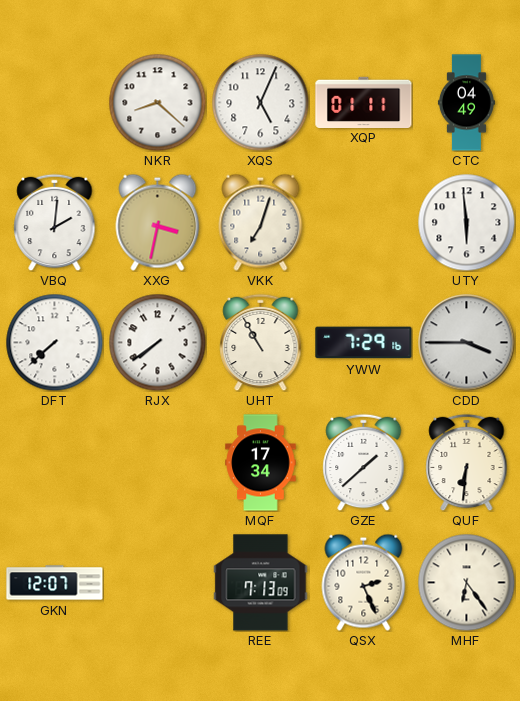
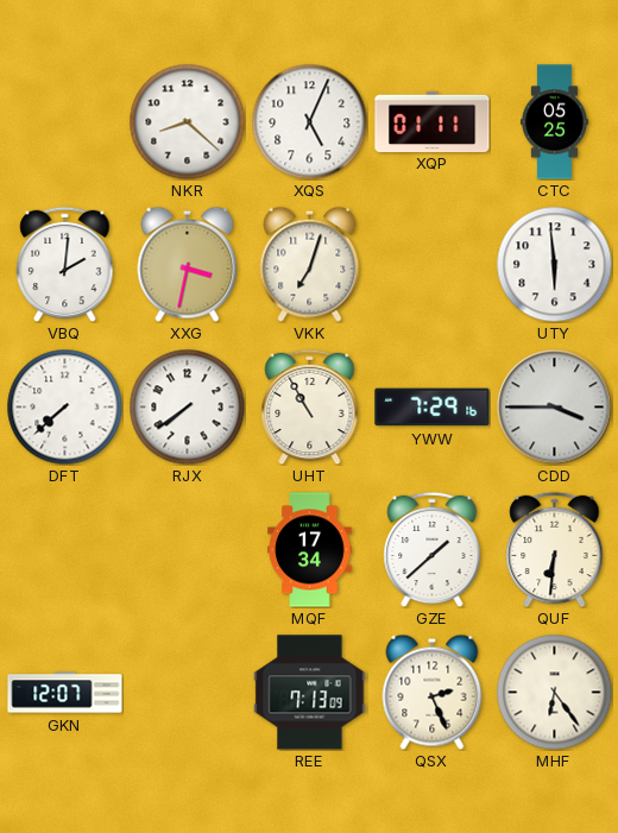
CTC: 04:49 -> 05:25 (554, 122)
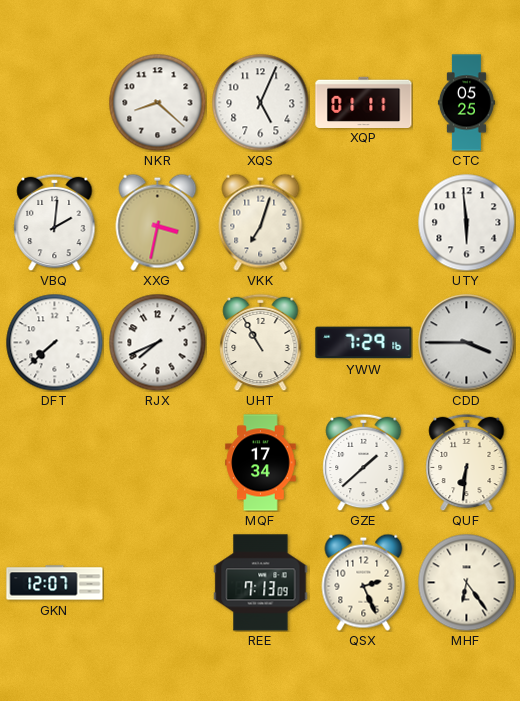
RJX: 7:39 -> 7:41 (157, 342)
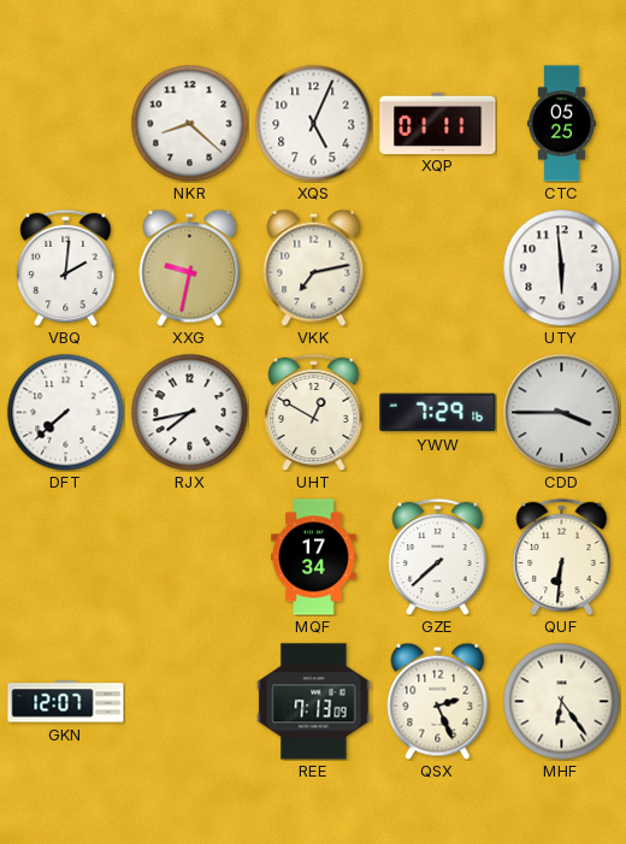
XXG: 3:32 -> 9:32 (190, 267)
VKK: 7:03 -> 7:13 (314, 267)
RJX: 7:41 -> 7:43 (189, 412)
UHT: 10:55 -> 12:50 (314, 412)
GZE: 1:38 -> 7:38 (438, 556)
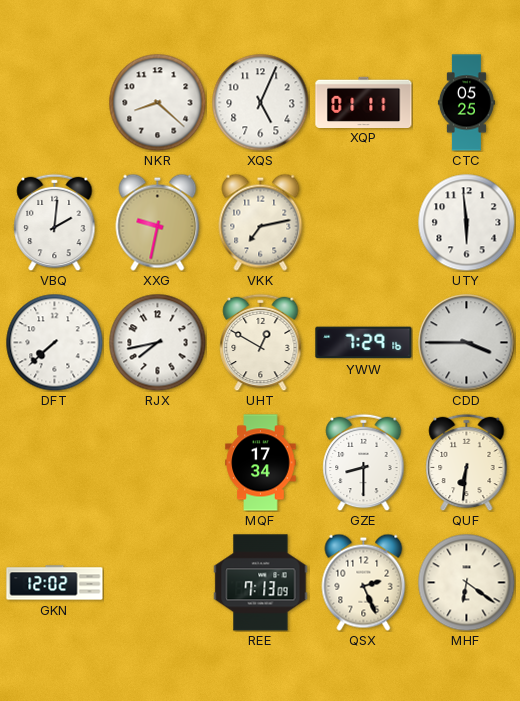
GZE: 7:38 -> 8:30 (364, 462)
GKN: 12:07 -> 12:02 (55, 583)
MHF: 6:24 -> 6:21 (466, 582)
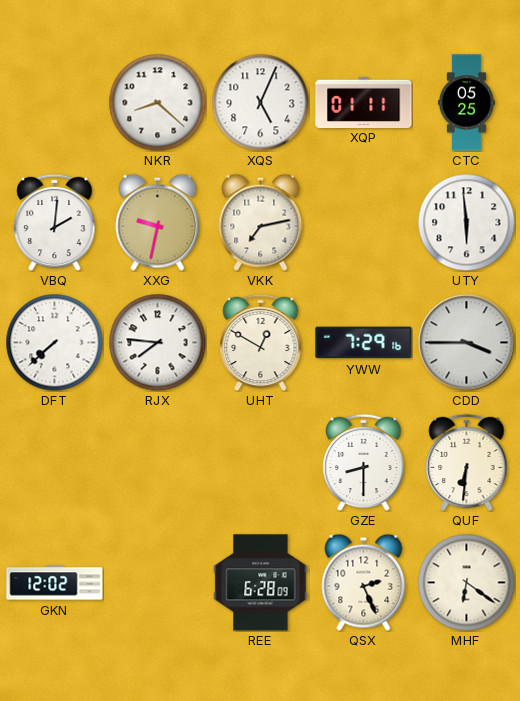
RJX: 7:43 -> 7:46 (157, 342)
MQF: 17:34 -> none (261, 463)
REE: 7:13 -> 6:28 (261, 583)
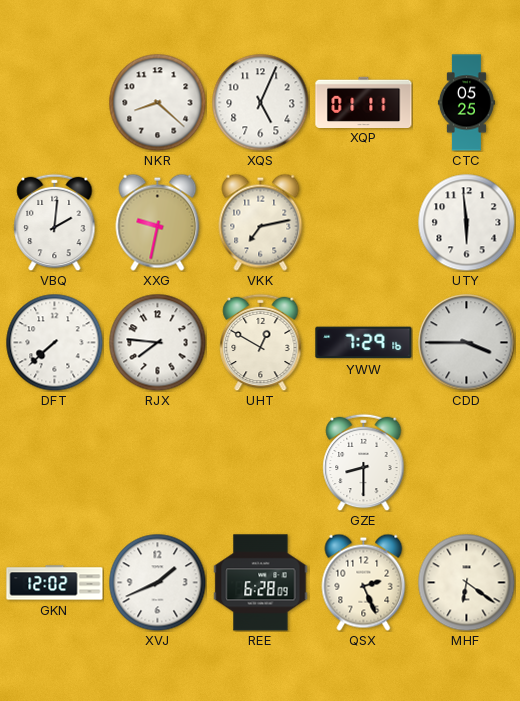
QUF: 6:31 -> none (467, 462)
XVJ: none -> 1:41 (157, 582)
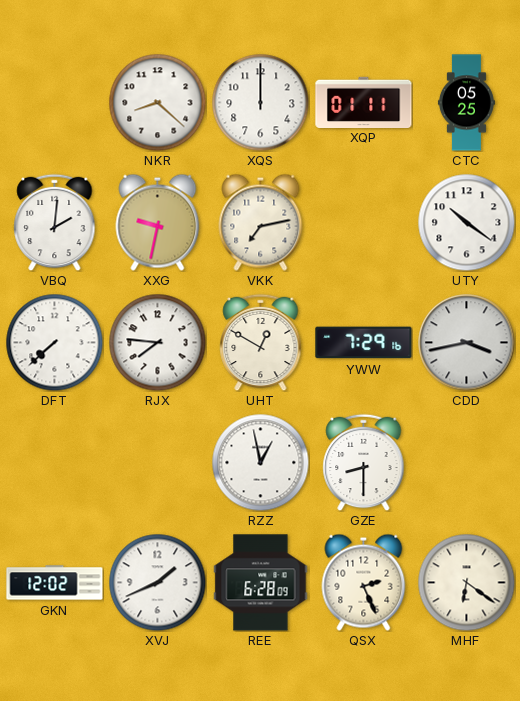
XQS: 5:04 -> 12:00 (260, 102)
UTY: 5:59 -> 10:21 (466, 222)
CDD: 3:45 -> 3:43 (467, 343)
RZZ: none -> 12:58 (260, 462)
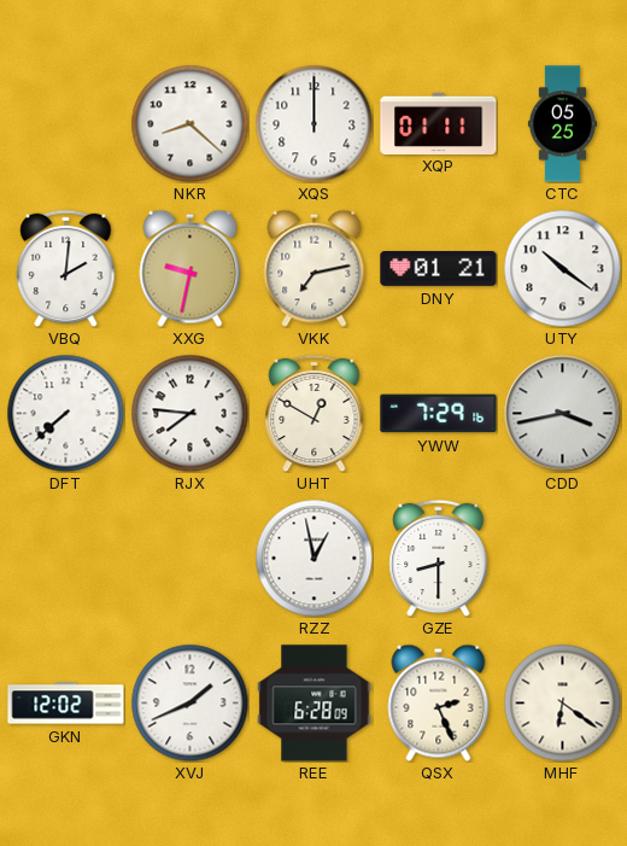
DNY: none -> 01:21 (439, 269)
